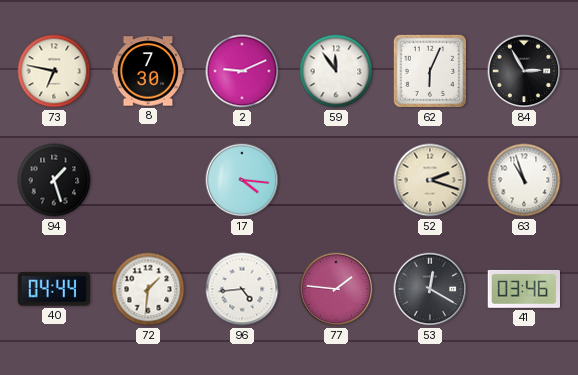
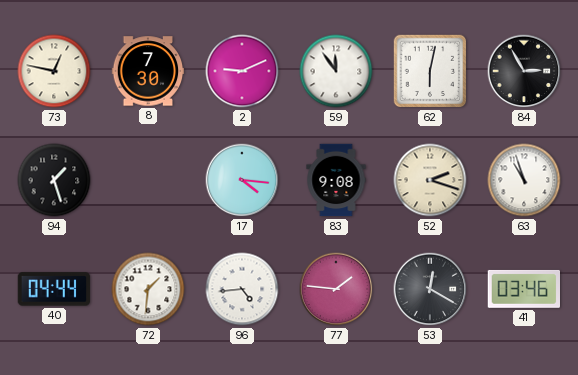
73: 6:47 -> 12:47 (54, 71)
62: 6:04 -> 6:02 (430, 71)
83: none -> 9:08 (336, 180)
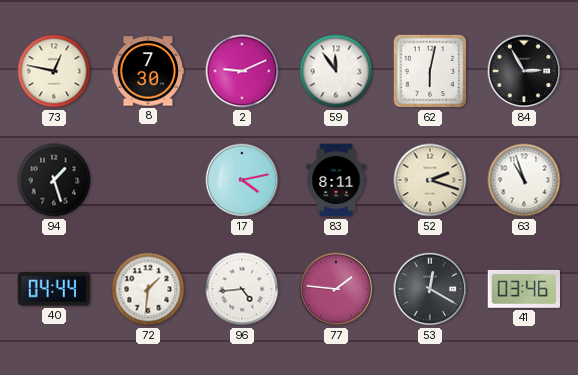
17: 4:16 -> 4:13 (242, 180)
83: 9:08 -> 8:11 (336, 180)
